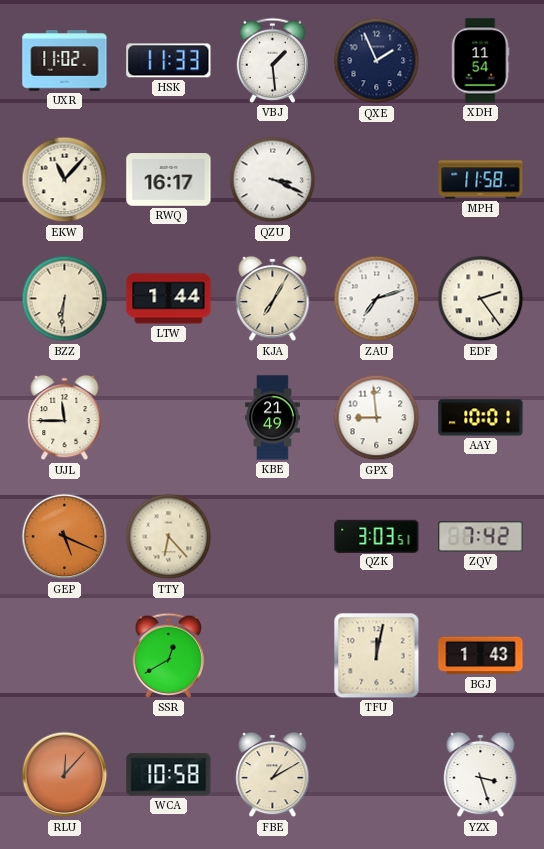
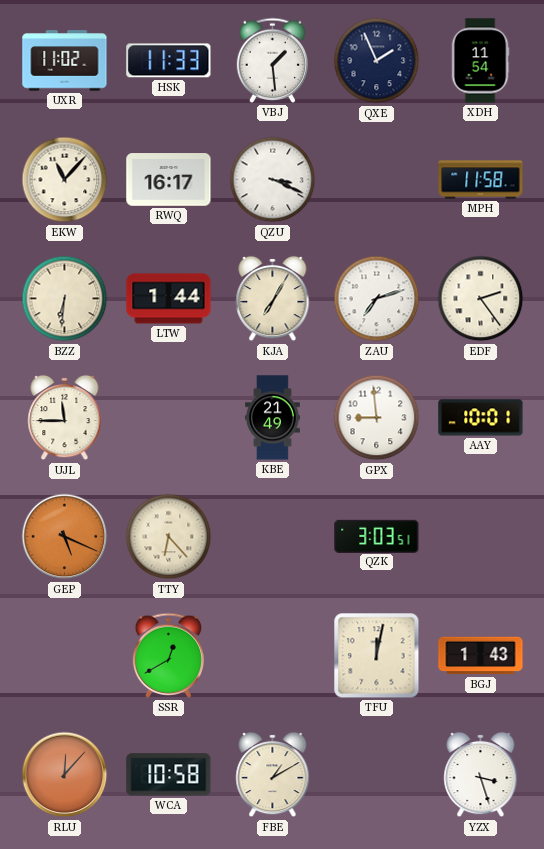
ZQV: 7:42 -> none (481, 537)
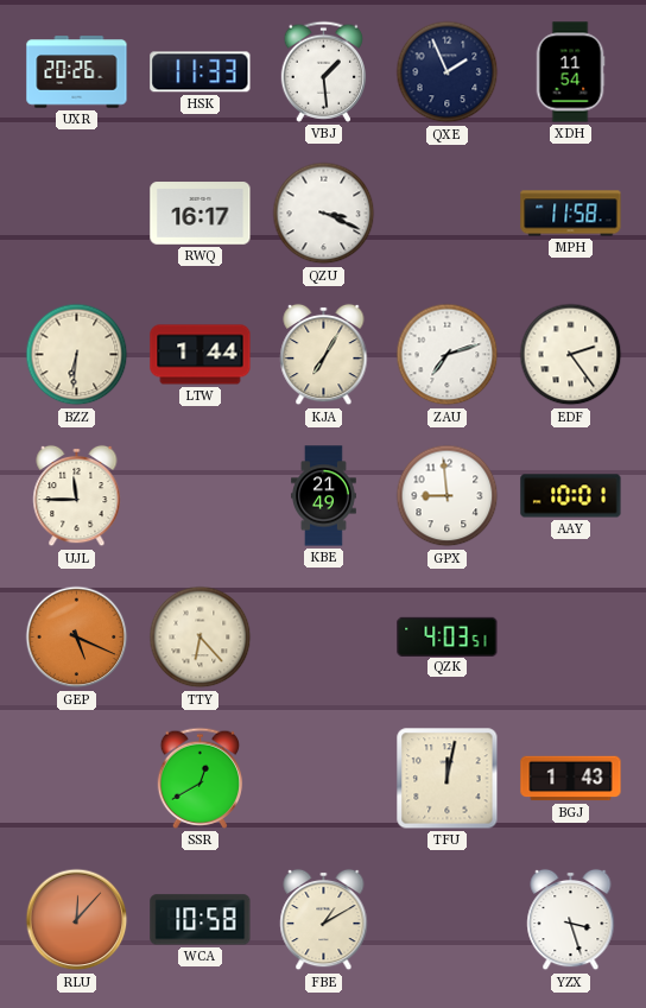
UXR: 11:02 -> 20:26 (77, 72)
EKW: 11:07 -> none (65, 180)
QZK: 3:03 -> 4:03 (448, 636)
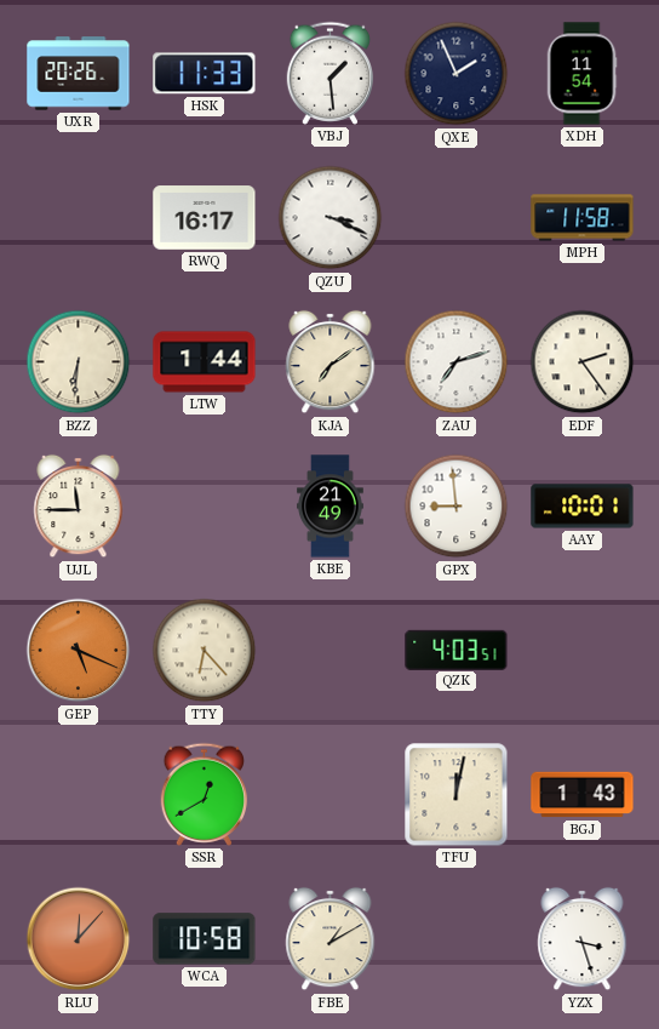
KJA: 7:05 -> 7:09 (331, 362)
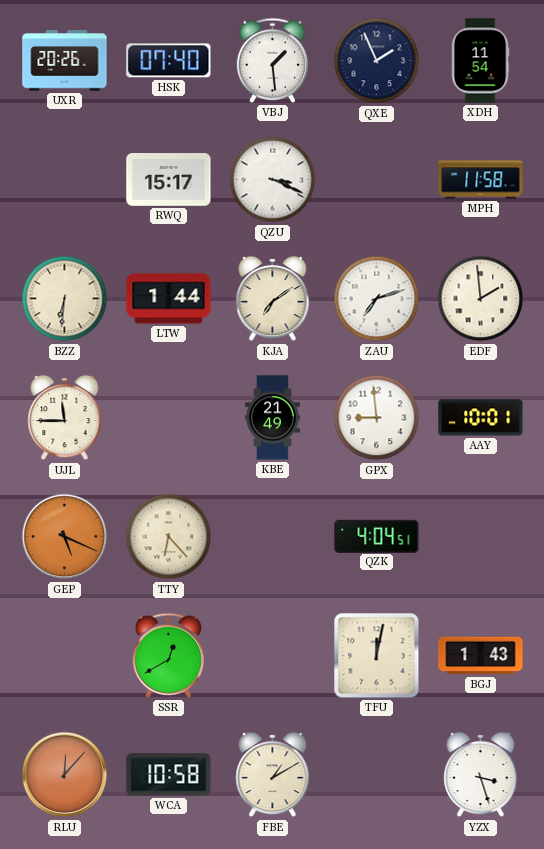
HSK: 11:33 -> 07:40 (169, 61)
RWQ: 16:17 -> 15:17 (169, 180)
EDF: 2:24 -> 1:59 (481, 299)
QZK: 4:03 -> 4:04 (377, 536)
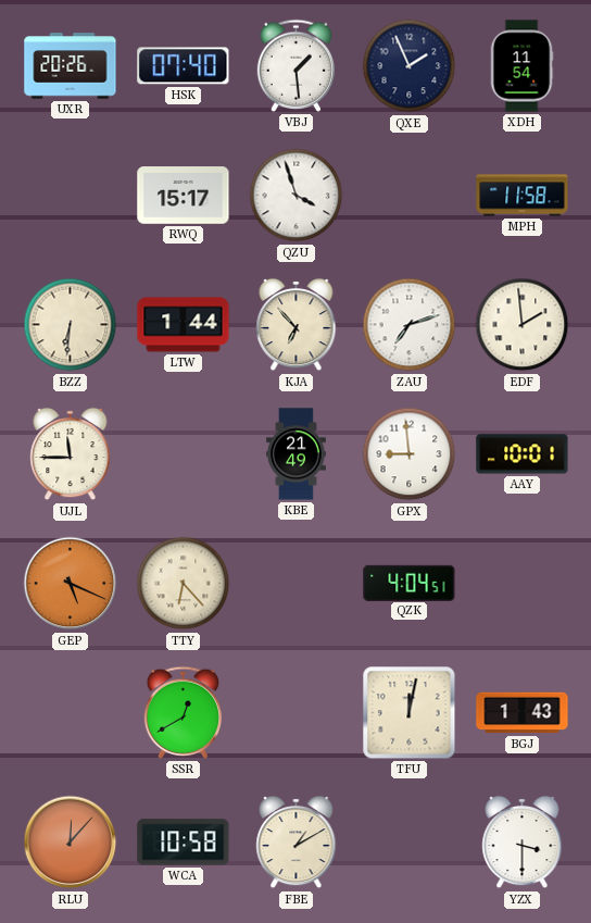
QZU: 3:19 -> 3:57 (297, 196)
KJA: 7:09 -> 6:53 (297, 325)
YZX: 3:27 -> 3:30 (523, 843)
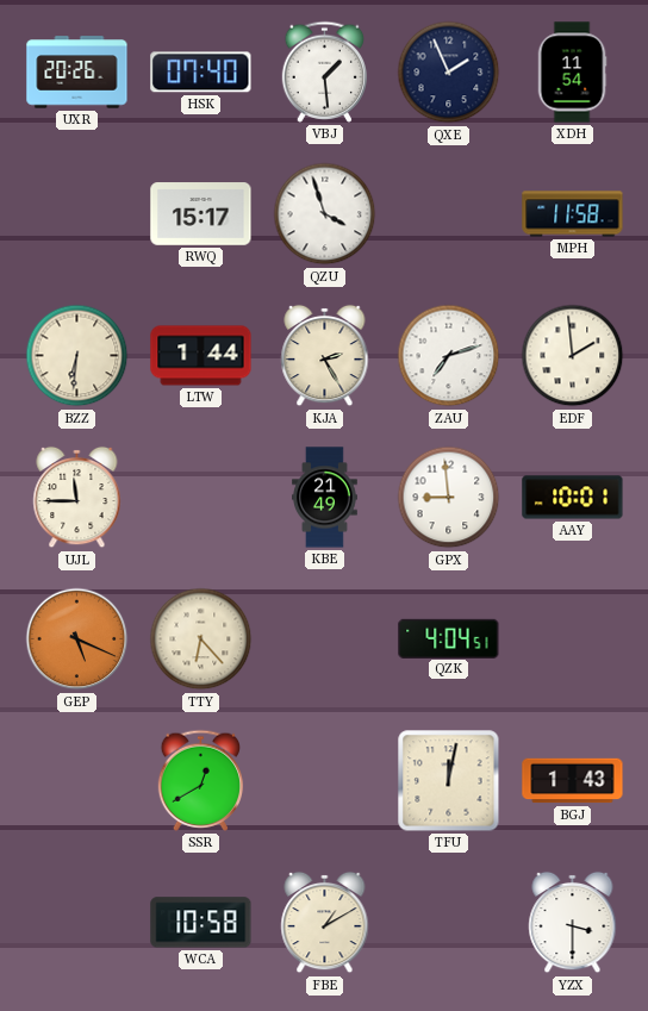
KJA: 6:53 -> 2:25 (325, 356)
RLU: 12:07 -> none (71, 843)
